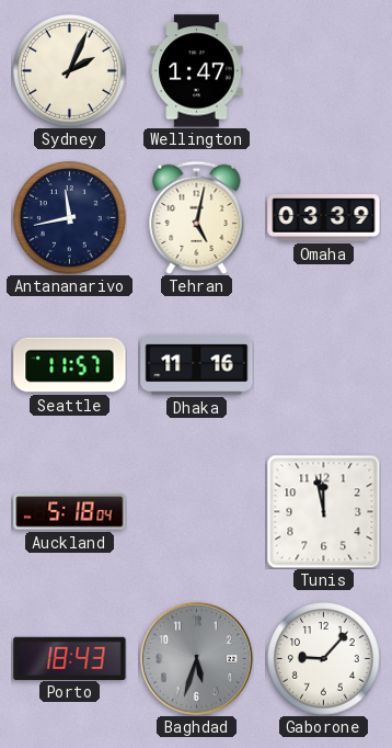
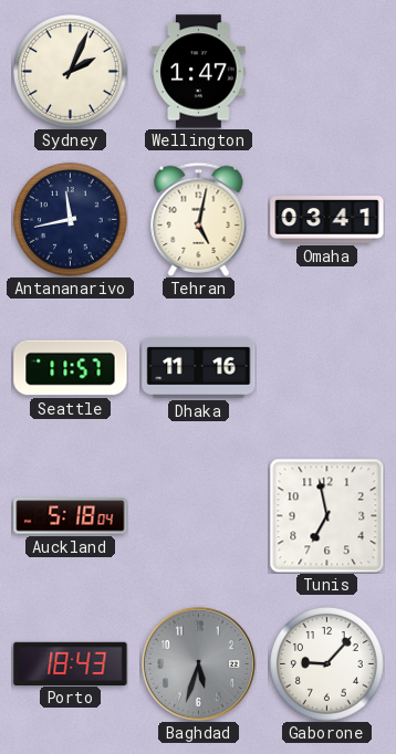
Omaha: 03:39 -> 03:41 (327, 220)
Tunis: 11:58 -> 6:58 (326, 515)
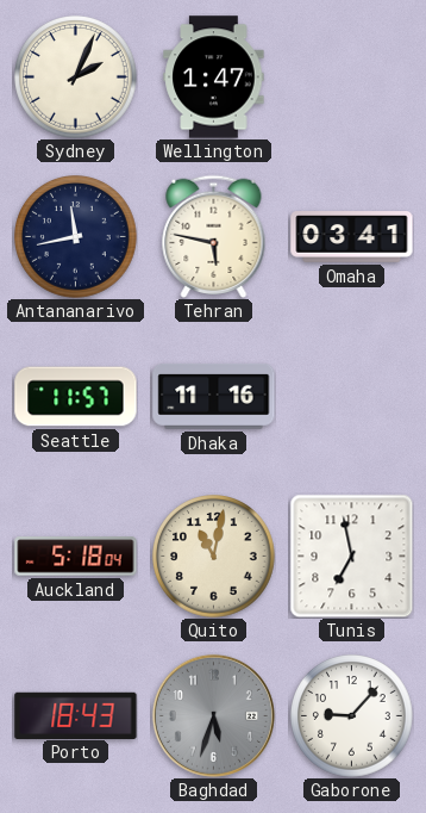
Tehran: 5:02 -> 5:47 (214, 236)
Quito: none -> 11:02 (214, 557)
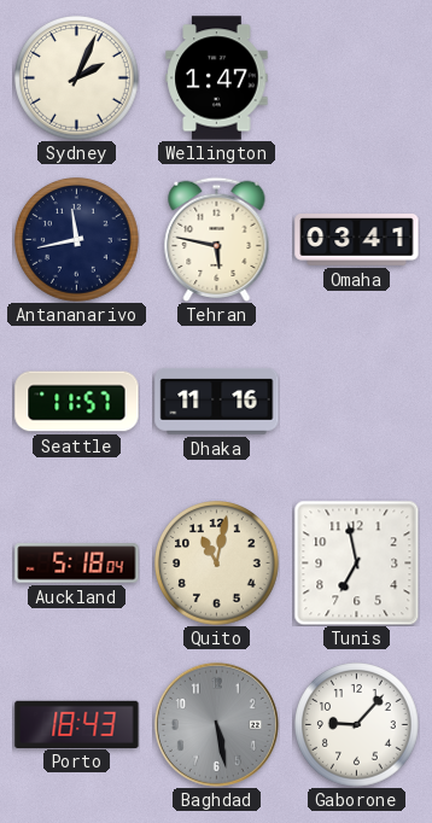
Baghdad: 5:33 -> 5:28 (216, 724)
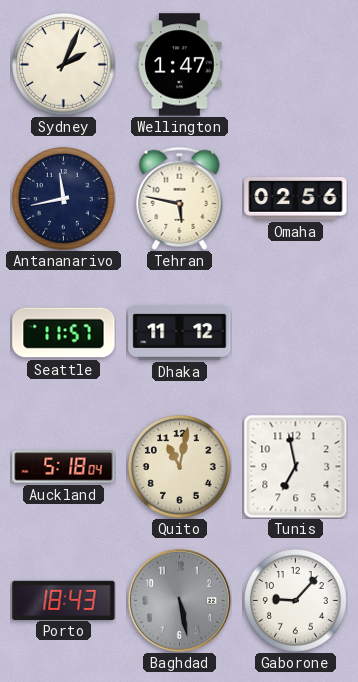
Omaha: 03:41 -> 02:56 (296, 199)
Dhaka: 11:16 -> 11:12 (180, 333)
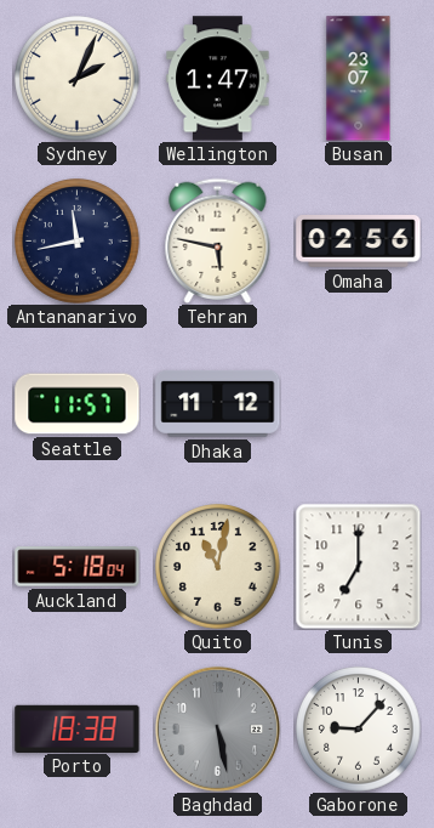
Busan: none -> 23:07 (359, 79)
Tunis: 6:58 -> 7:00 (358, 566)
Porto: 18:43 -> 18:38 (78, 728)
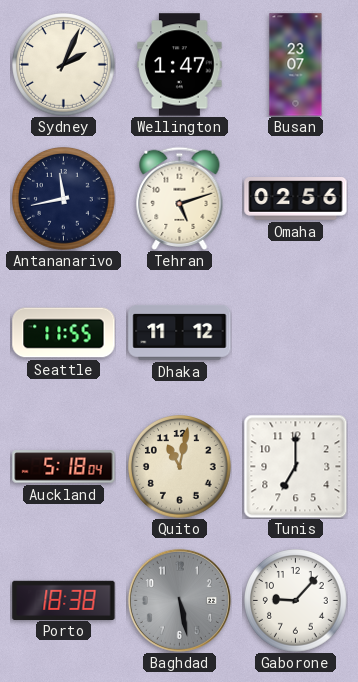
Tehran: 5:47 -> 5:12 (180, 198)
Seattle: 11:57 -> 11:55 (64, 333)
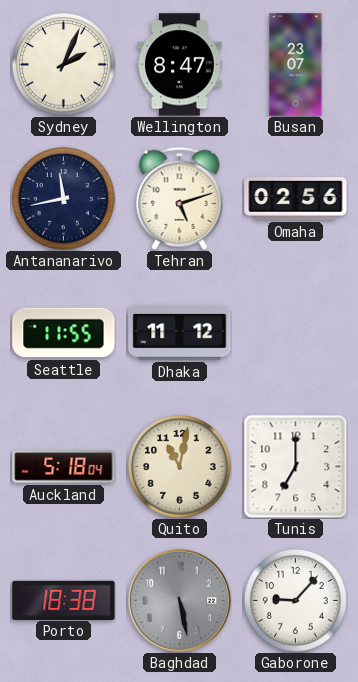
Wellington: 1:47 -> 8:47 (180, 65)
